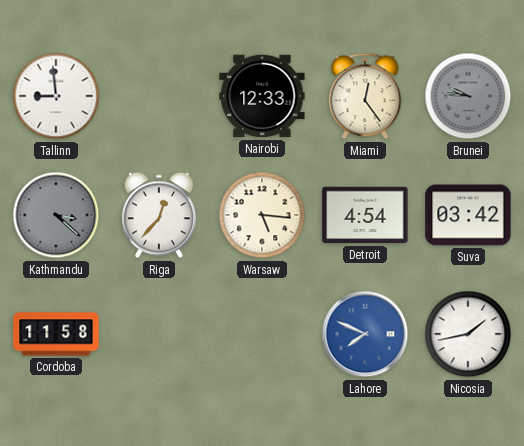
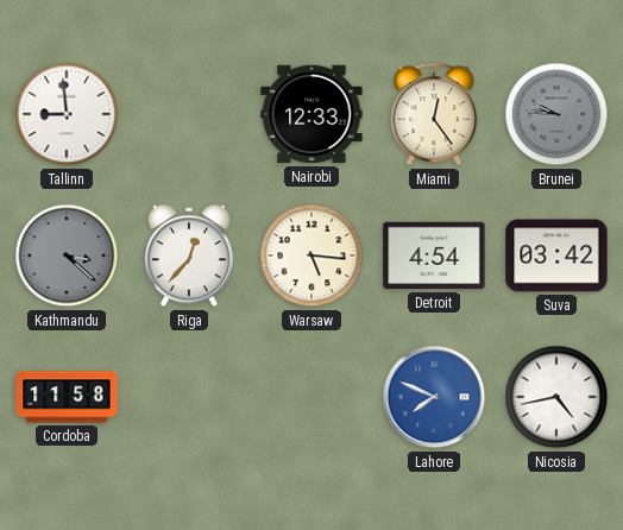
Nicosia: 1:43 -> 4:43 (556, 397)
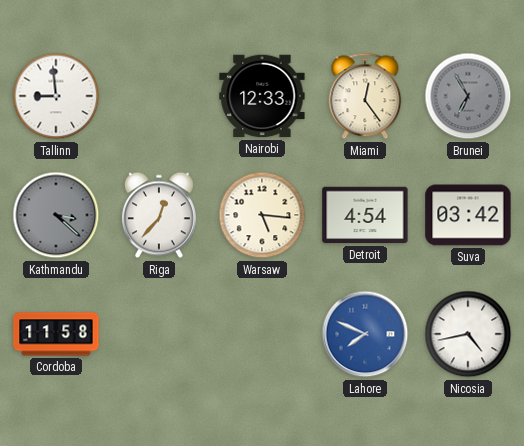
Brunei: 9:46 -> 6:55 (468, 96)
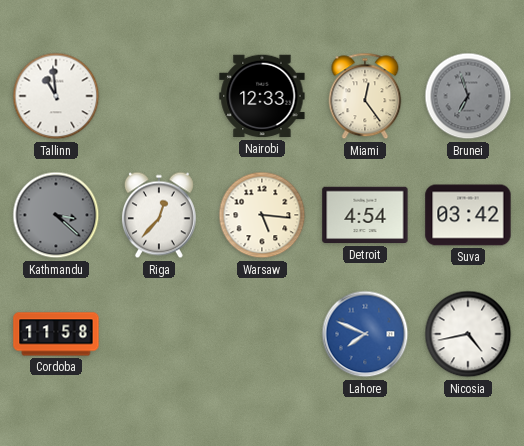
Tallinn: 8:59 -> 10:59 (56, 96)
Brunei: 6:55 -> 6:57 (468, 96)
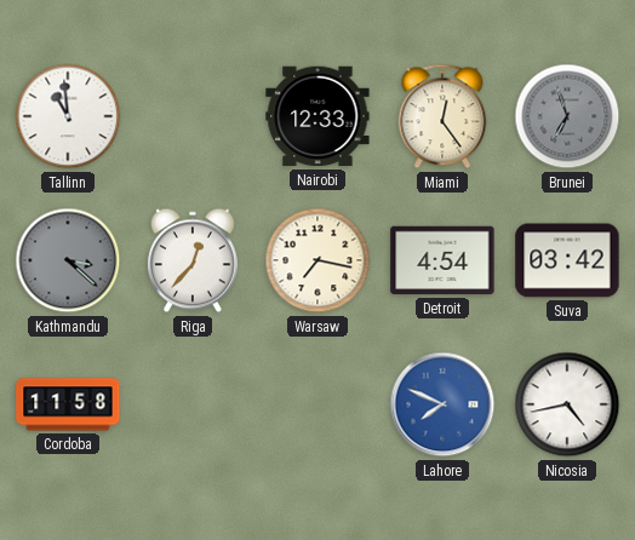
Warsaw: 5:16 -> 7:17 (317, 260)
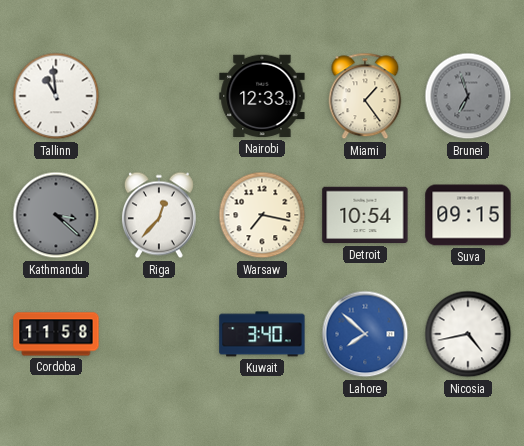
Miami: 12:24 -> 1:24 (365, 96)
Detroit: 4:54 -> 10:54 (365, 215)
Suva: 03:42 -> 09:15 (468, 215)
Kuwait: none -> 3:40 (262, 334)
Lahore: 7:49 -> 7:52 (365, 334)
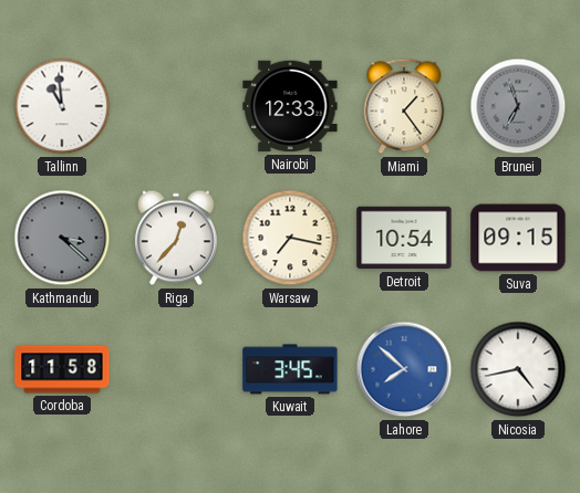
Kuwait: 3:40 -> 3:45 (290, 369)
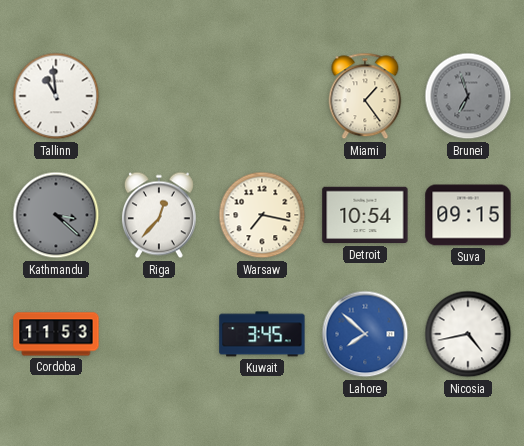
Nairobi: 12:33 -> none (290, 106)
Cordoba: 11:58 -> 11:53 (56, 334)
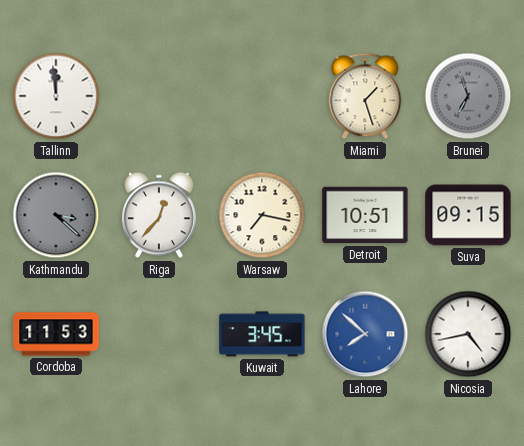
Tallinn: 10:59 -> 11:59 (56, 96)
Miami: 1:24 -> 1:27 (365, 96)
Detroit: 10:54 -> 10:51 (365, 215)
